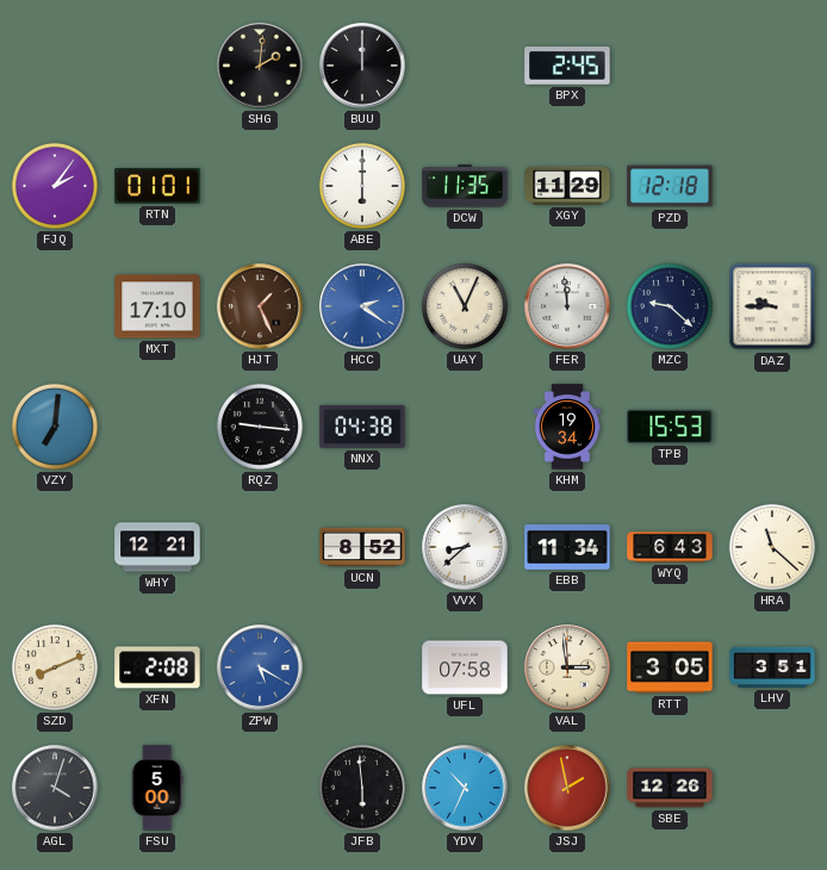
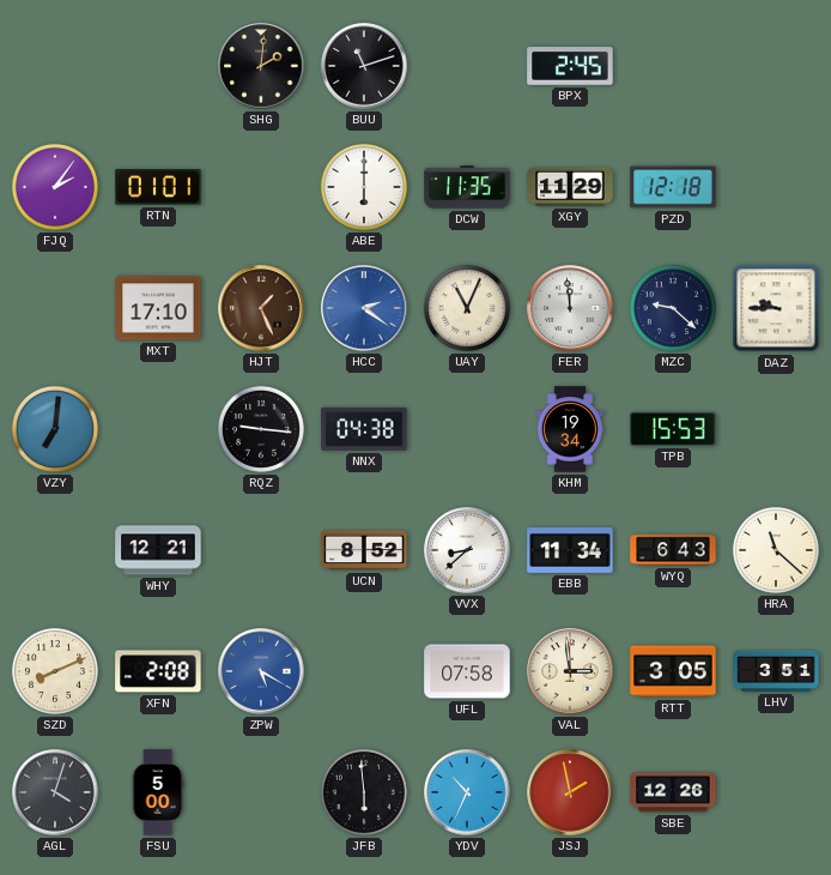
BUU: 12:00 -> 11:12 (364, 66)
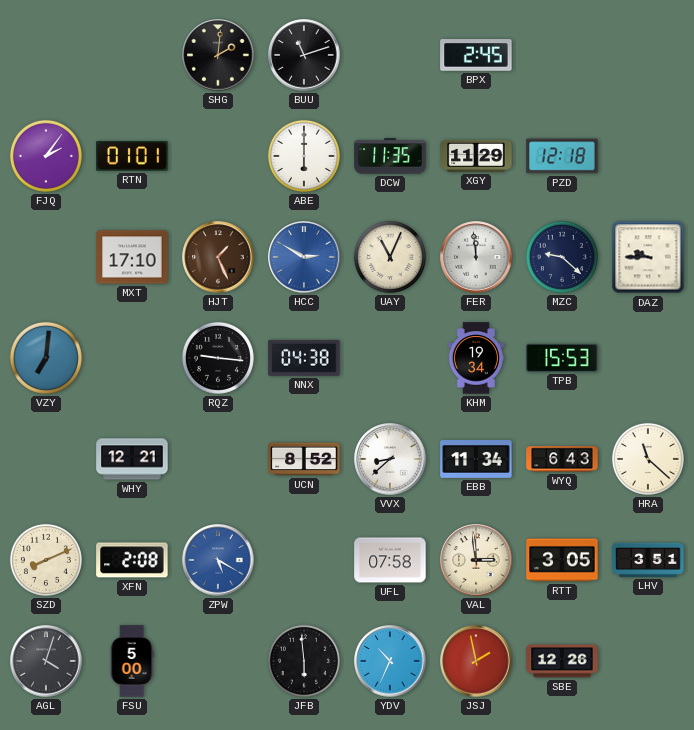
HCC: 2:21 -> 2:50 (304, 257)
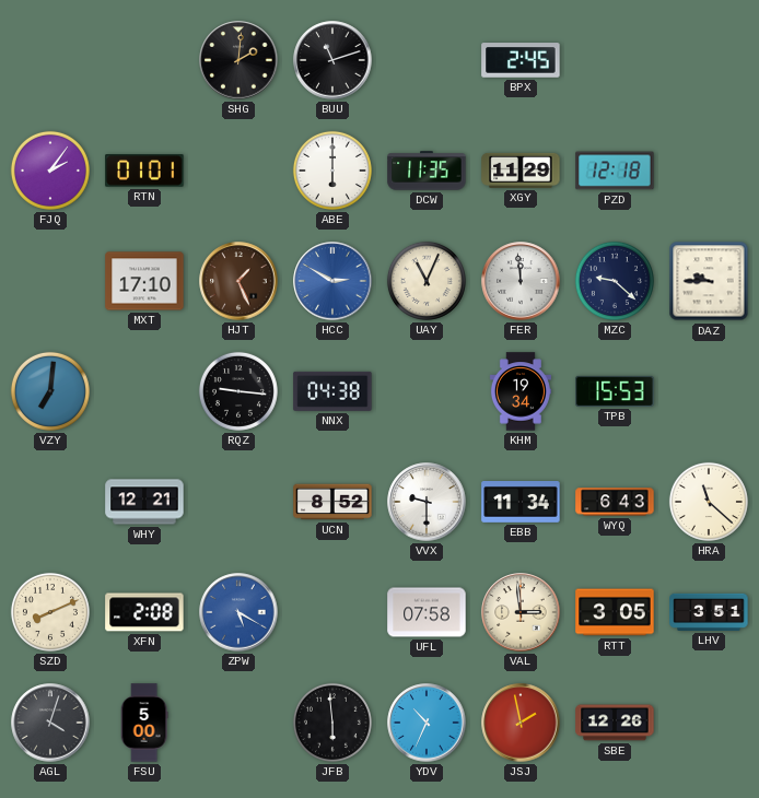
VVX: 8:38 -> 9:30 (427, 502)
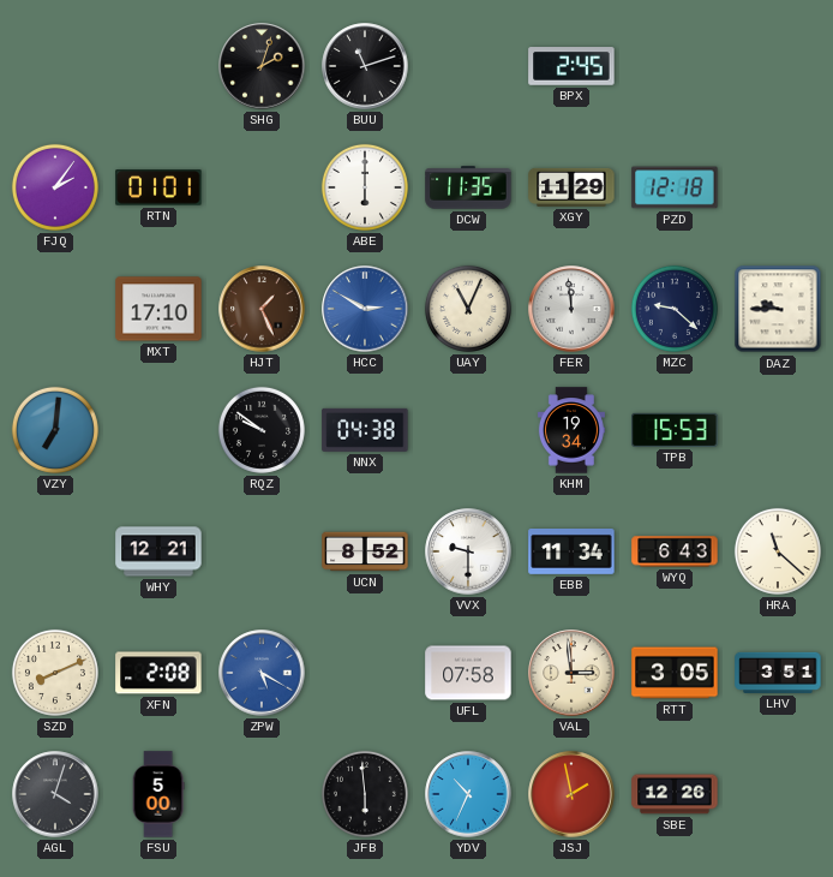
SHG: 2:01 -> 2:03 (262, 66)
RQZ: 9:16 -> 9:51 (262, 430)
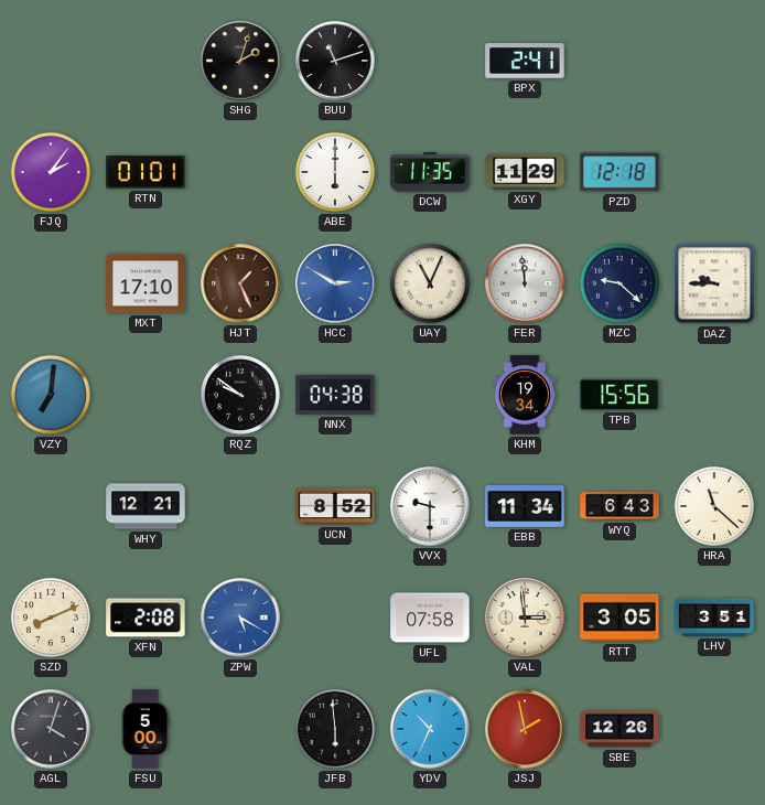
BPX: 2:45 -> 2:41 (525, 61)
TPB: 15:53 -> 15:56 (619, 395)
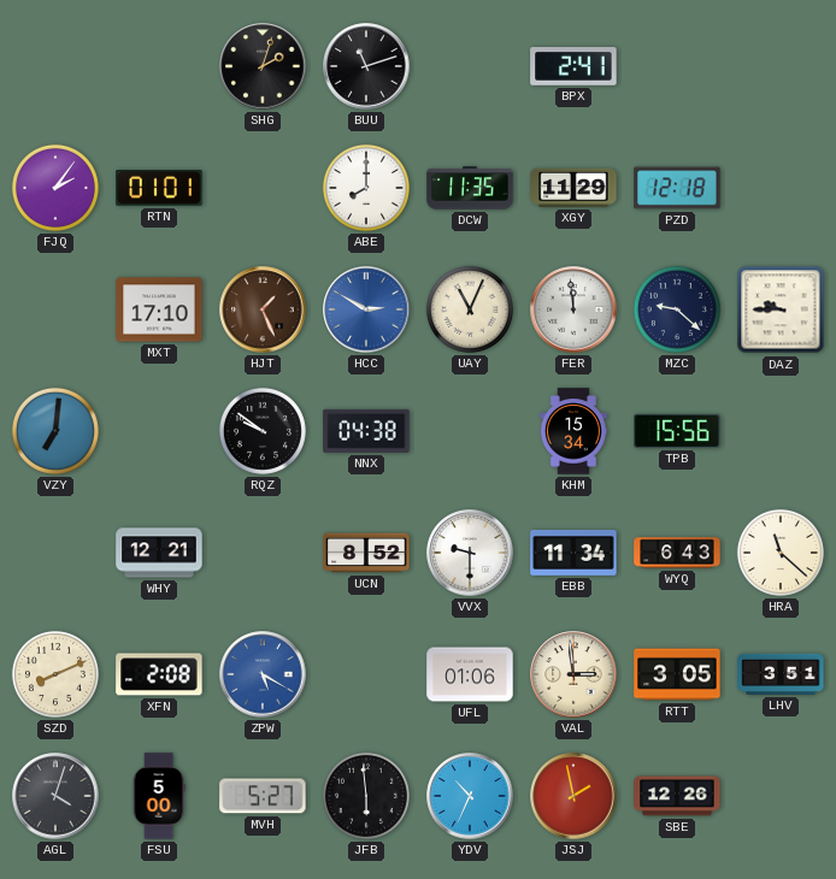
ABE: 6:00 -> 8:00 (366, 188)
KHM: 19:34 -> 15:34 (573, 431)
UFL: 07:58 -> 01:06 (470, 674)
MVH: none -> 5:27 (263, 796)
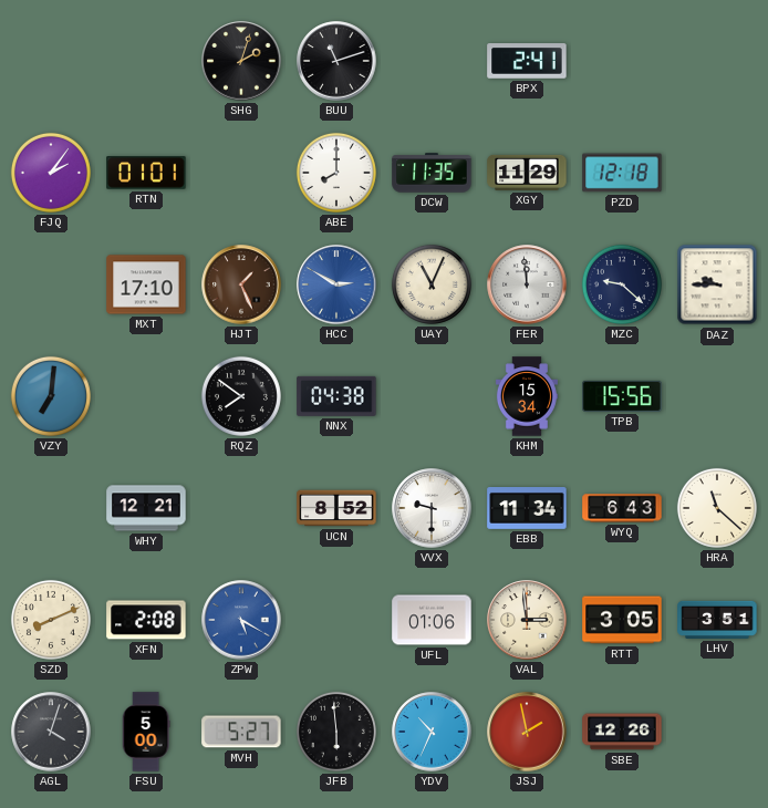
RQZ: 9:51 -> 7:51 (241, 396)
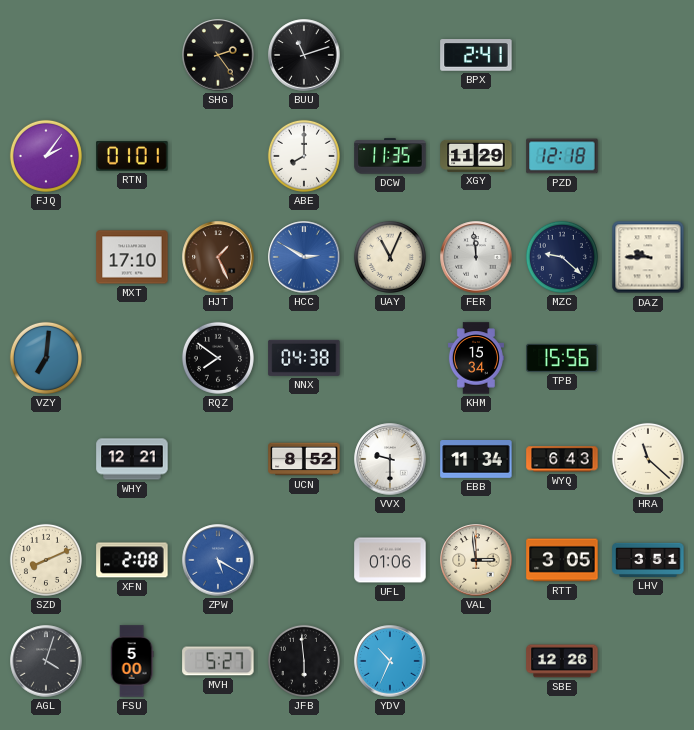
SHG: 2:03 -> 2:24 (218, 55)
JSJ: 1:58 -> none (527, 732)
